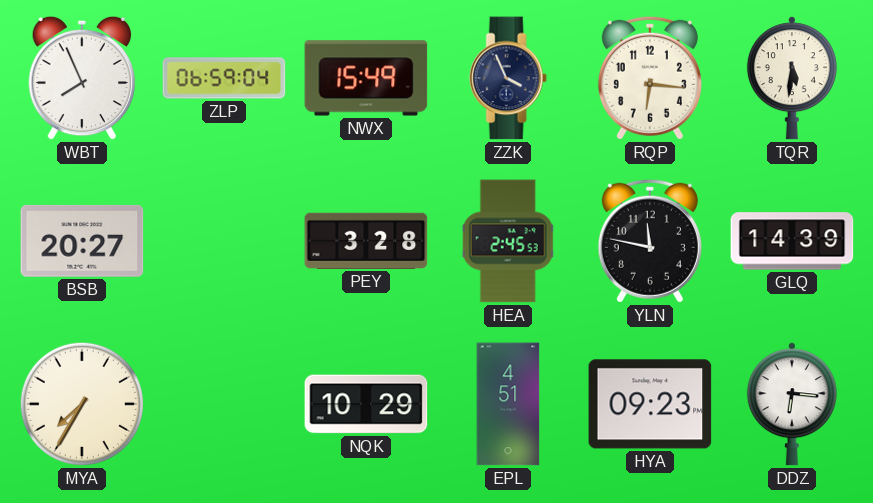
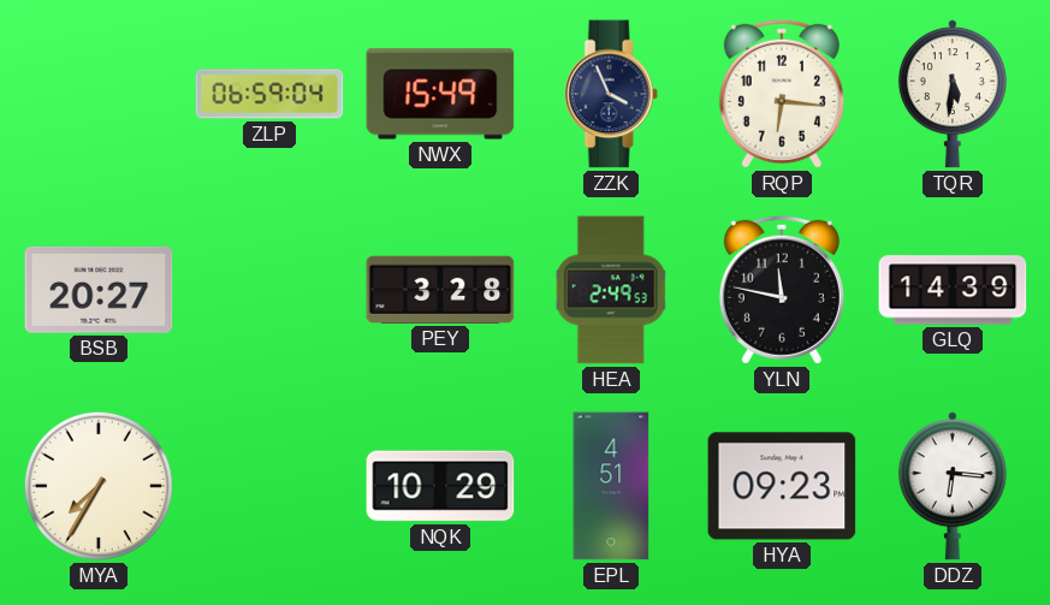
WBT: 7:56 -> none (81, 78)
HEA: 2:45 -> 2:49 (611, 290)
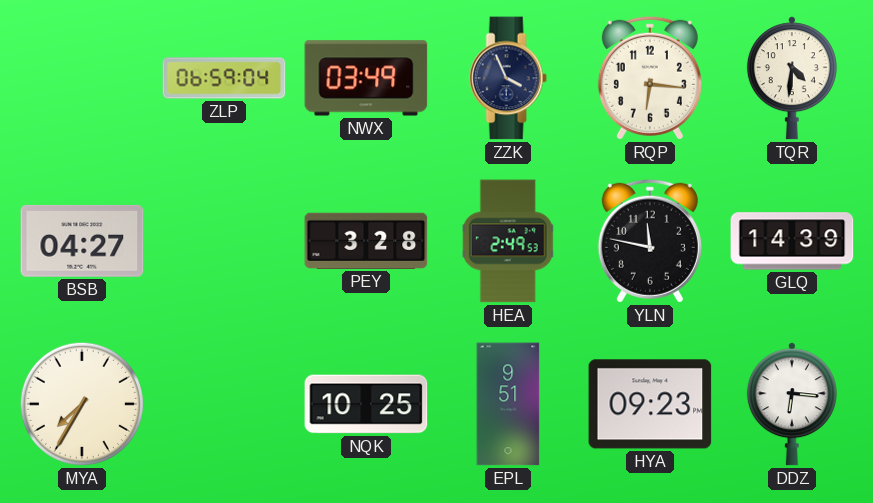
NWX: 15:49 -> 03:49 (366, 78)
TQR: 5:31 -> 4:31 (792, 78)
BSB: 20:27 -> 04:27 (82, 241)
NQK: 10:29 -> 10:25 (366, 404)
EPL: 4:51 -> 9:51 (508, 404)
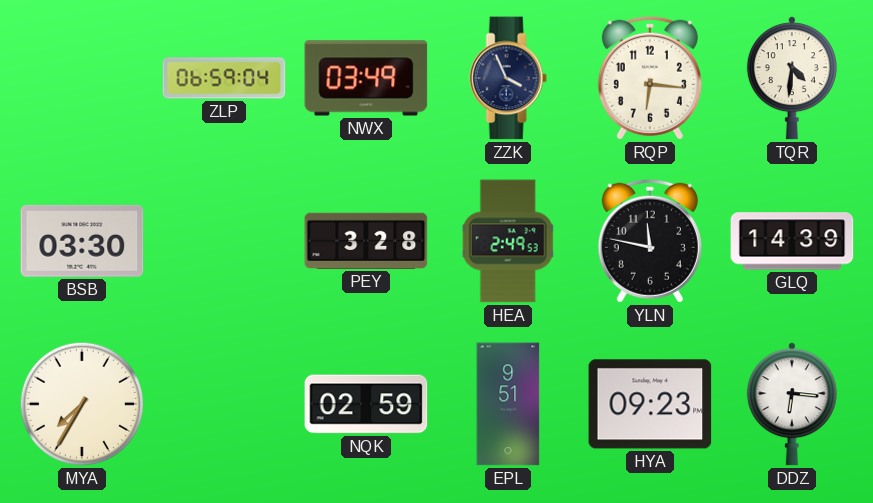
BSB: 04:27 -> 03:30 (82, 241)
NQK: 10:25 -> 02:59 (366, 404)
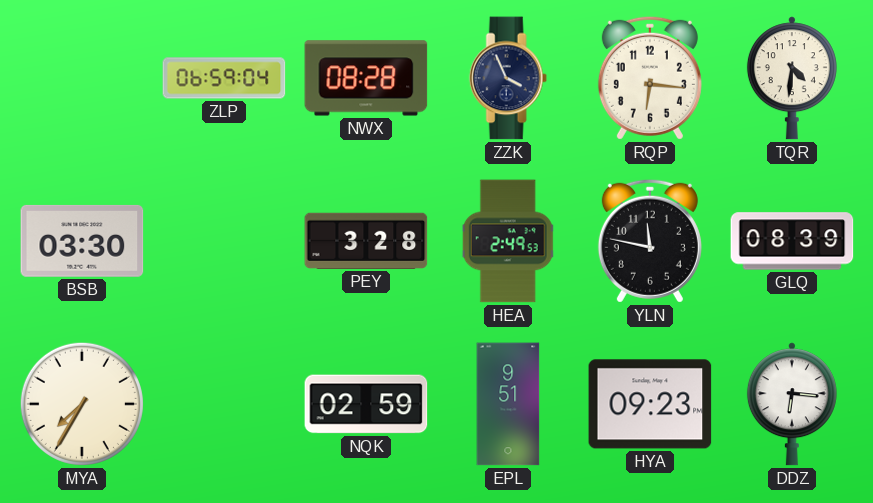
NWX: 03:49 -> 08:28 (366, 78)
GLQ: 14:39 -> 08:39 (792, 241)
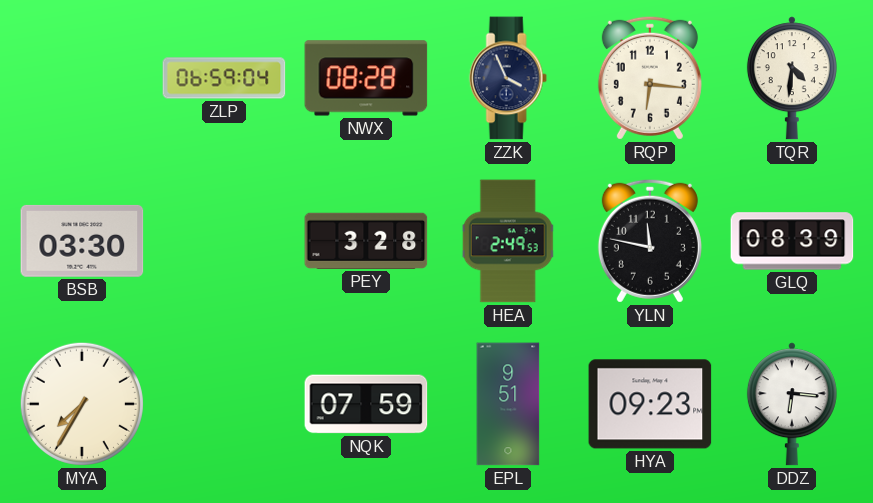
NQK: 02:59 -> 07:59 (366, 404)
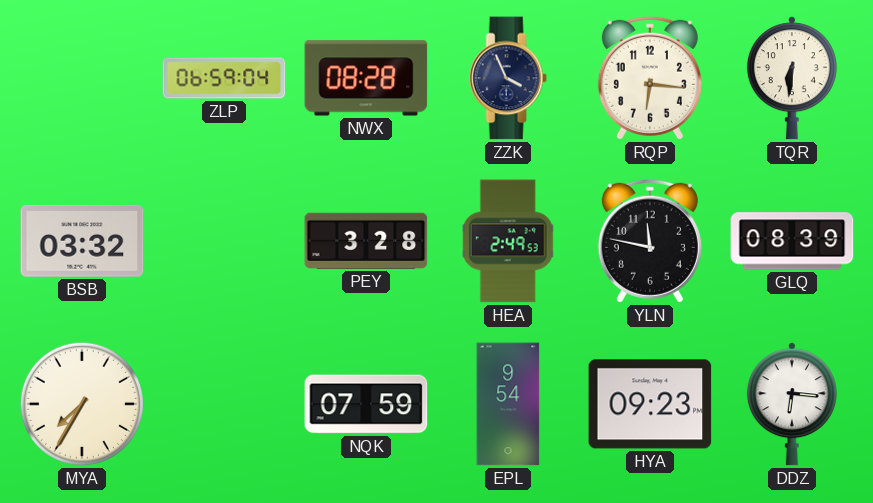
TQR: 4:31 -> 6:31 (792, 78)
BSB: 03:30 -> 03:32 (82, 241)
EPL: 9:51 -> 9:54 (508, 404)
